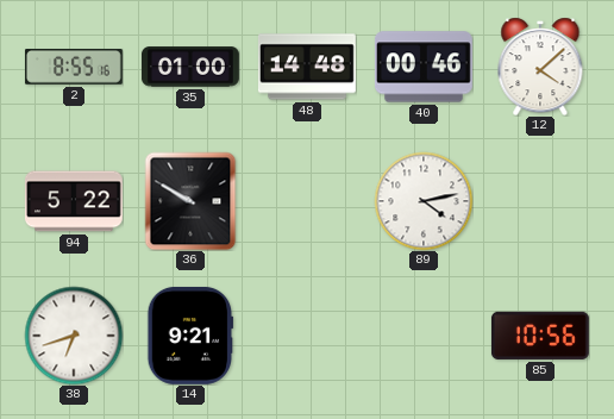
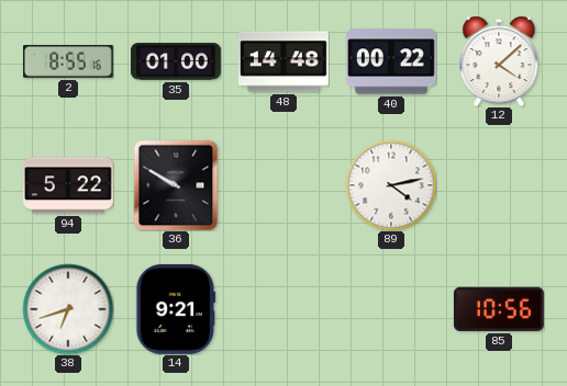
40: 00:46 -> 00:22 (391, 61)
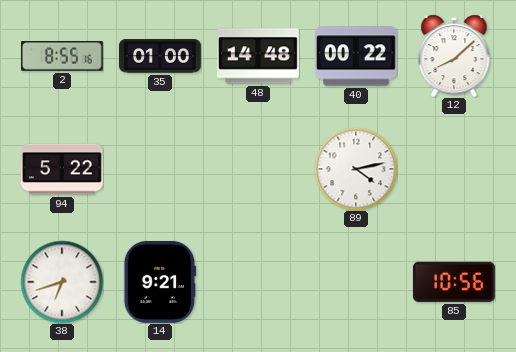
12: 4:08 -> 8:08 (454, 56)
36: 9:50 -> none (176, 185)
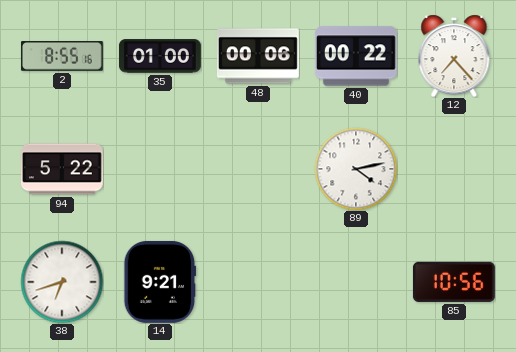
48: 14:48 -> 00:06 (258, 56)
12: 8:08 -> 7:23 (454, 56)
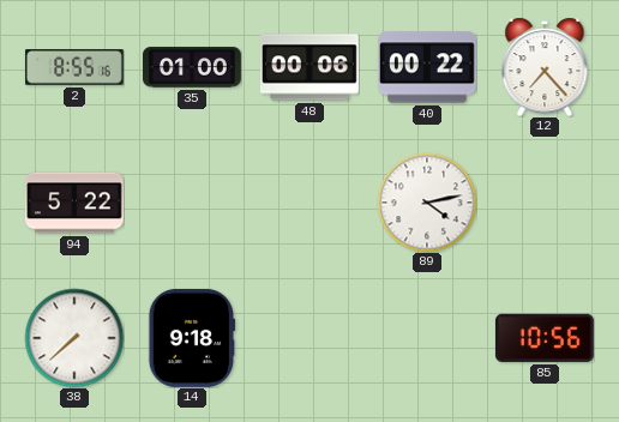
38: 6:42 -> 7:38 (74, 338)
14: 9:21 -> 9:18 (192, 338)
